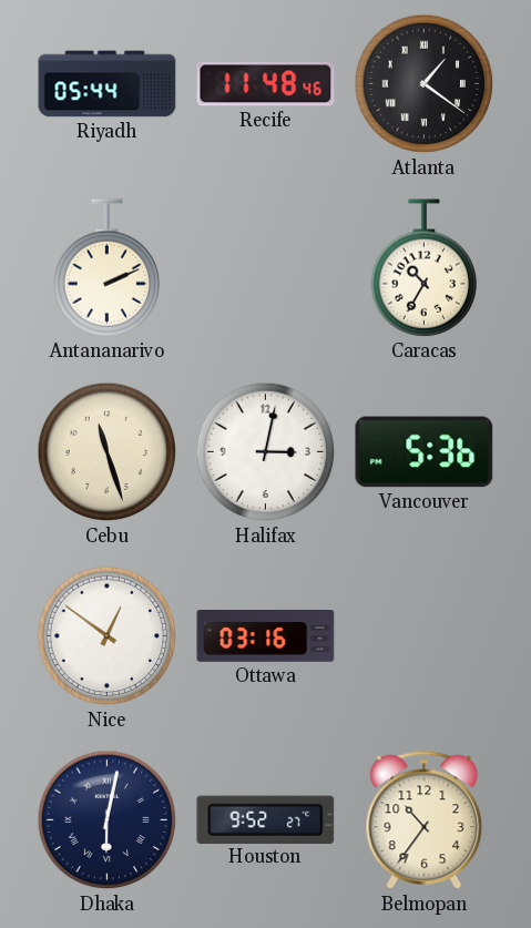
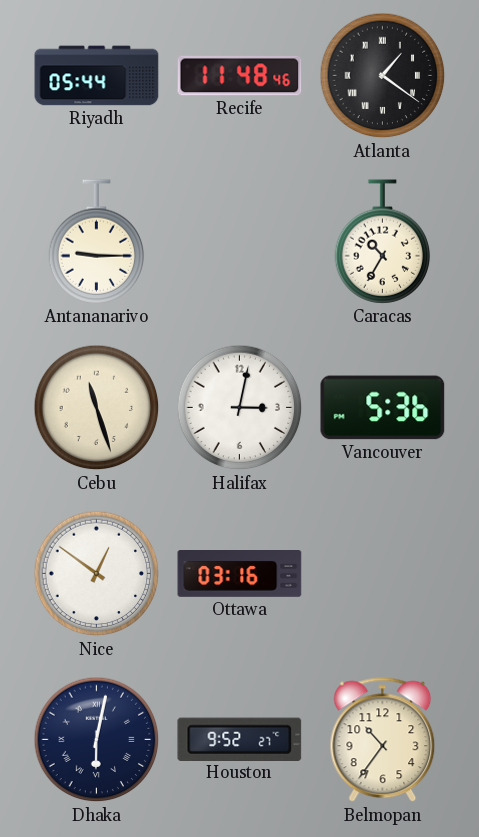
Antananarivo: 2:11 -> 9:15 (97, 242)
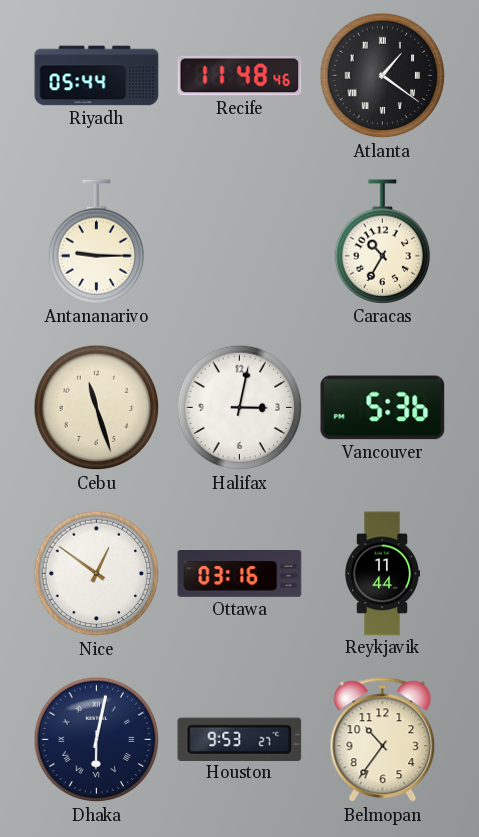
Reykjavik: none -> 11:44 (382, 574)
Houston: 9:52 -> 9:53 (240, 739)
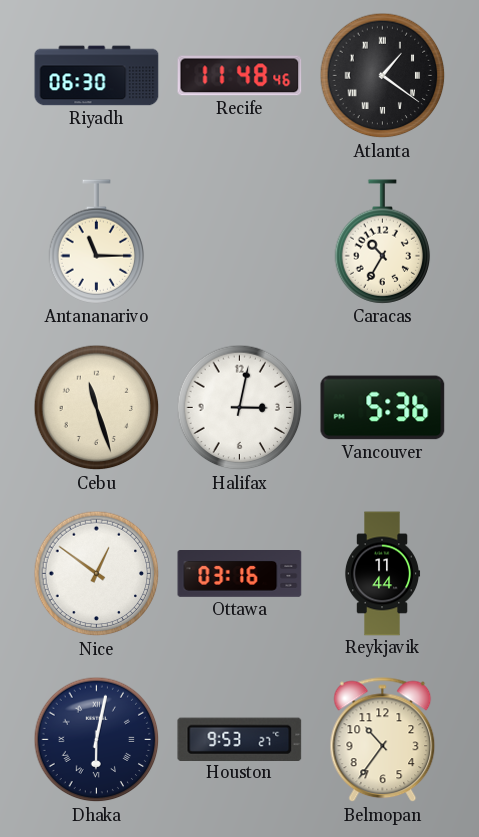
Riyadh: 05:44 -> 06:30 (97, 76)
Antananarivo: 9:15 -> 11:15 (97, 242)
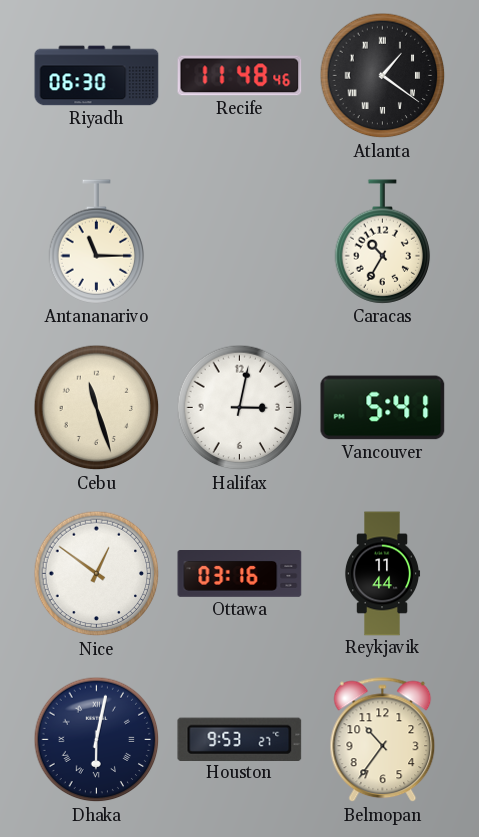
Vancouver: 5:36 -> 5:41 (383, 408)
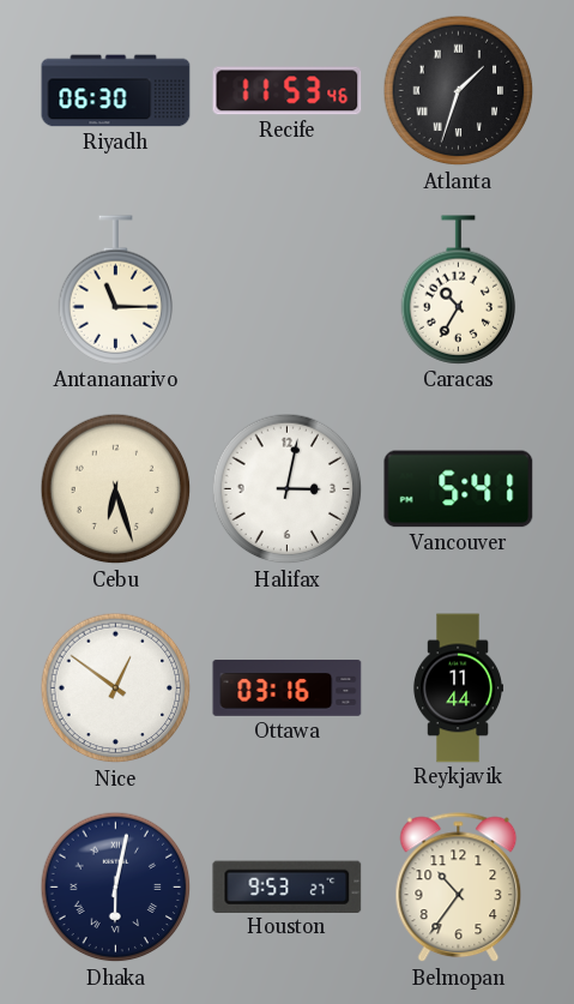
Recife: 11:48 -> 11:53 (288, 91)
Atlanta: 1:21 -> 1:33 (459, 91)
Cebu: 11:27 -> 6:27 (116, 489)
